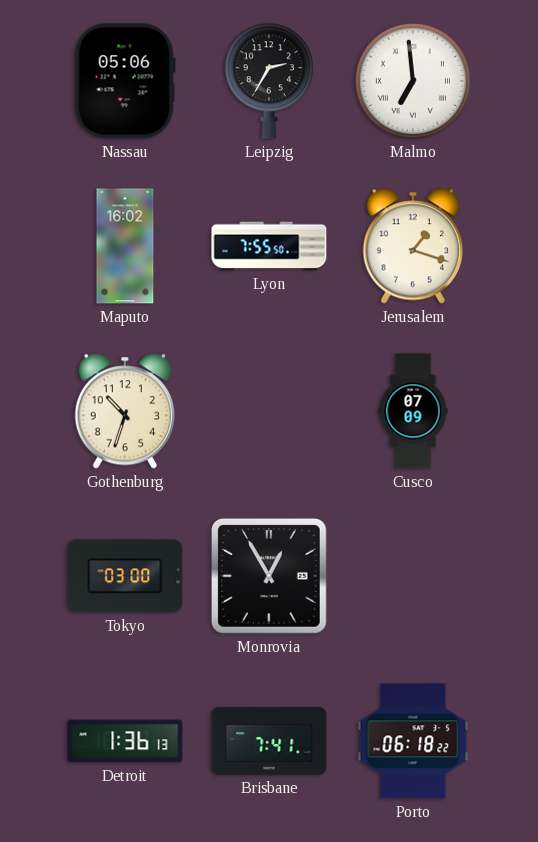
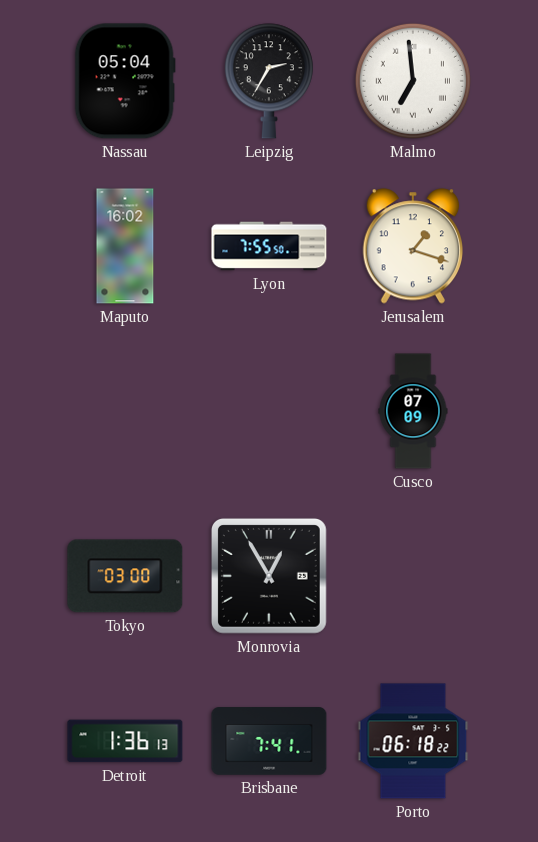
Nassau: 05:06 -> 05:04 (125, 81)
Gothenburg: 10:33 -> none (125, 411)
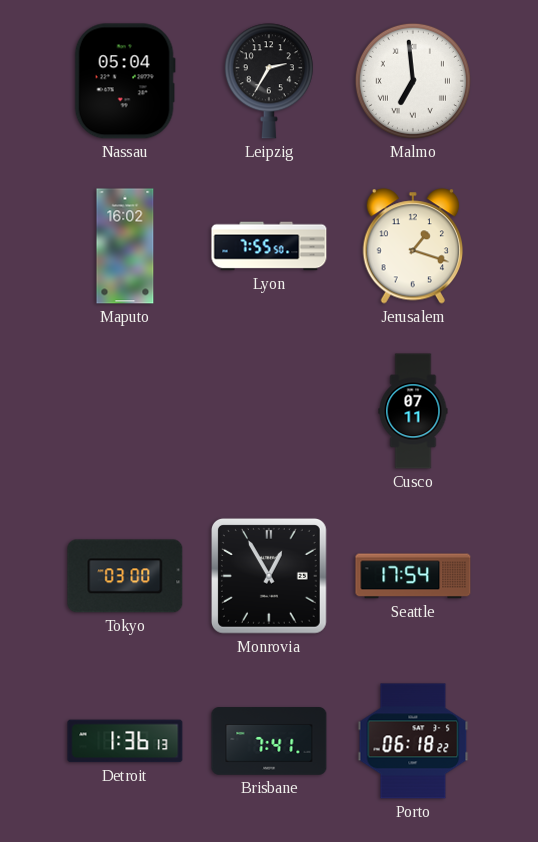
Cusco: 07:09 -> 07:11 (413, 411)
Seattle: none -> 17:54 (413, 576)
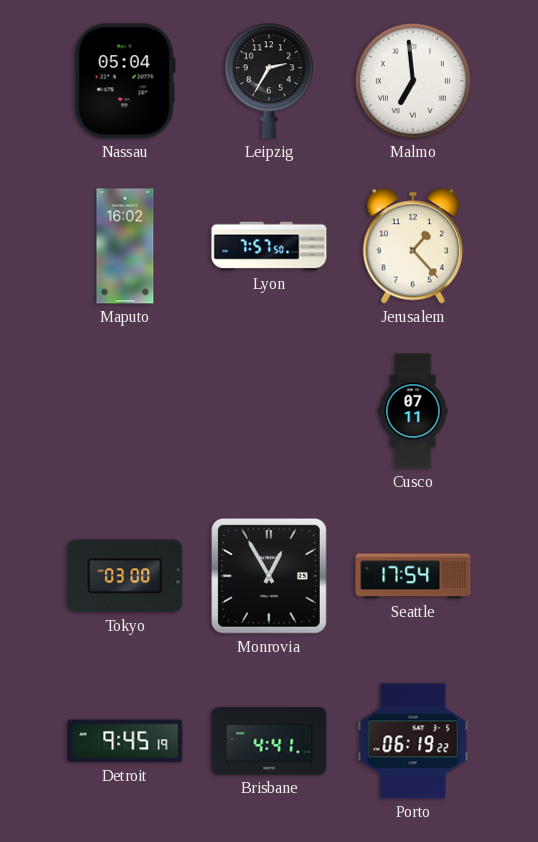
Lyon: 7:55 -> 7:57 (269, 246)
Jerusalem: 1:18 -> 1:23 (413, 246)
Detroit: 1:36 -> 9:45 (125, 741)
Brisbane: 7:41 -> 4:41 (269, 741)
Porto: 06:18 -> 06:19 (413, 741)
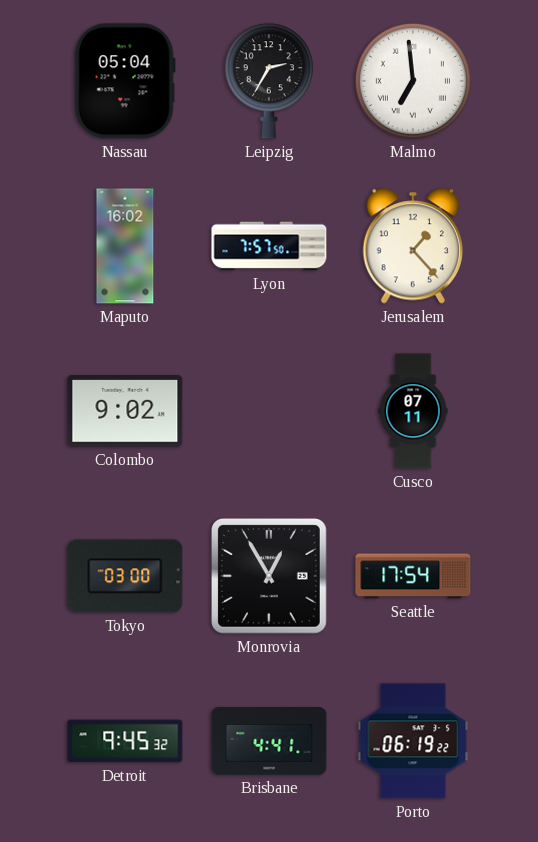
Colombo: none -> 9:02 (125, 411)
Detroit: 9:45:19 -> 9:45:32 (125, 741)
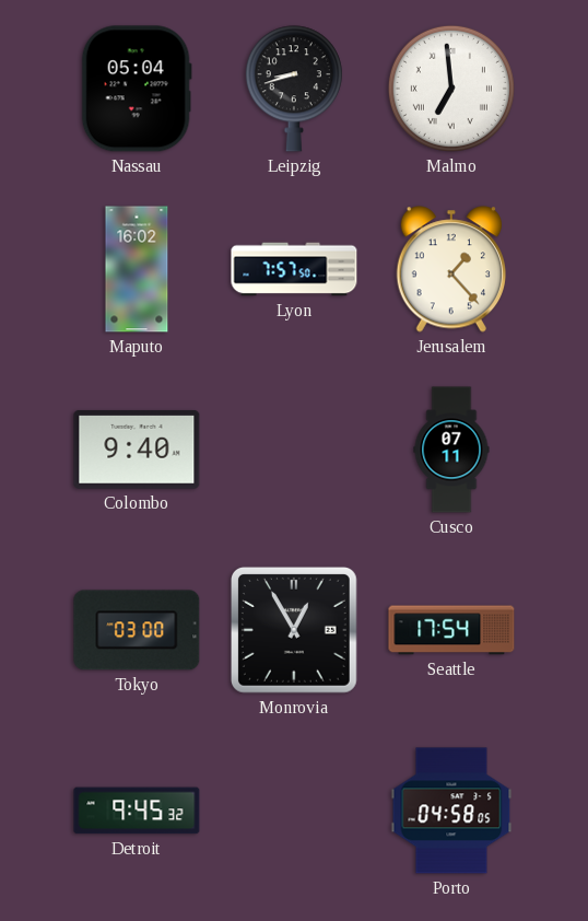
Leipzig: 2:35 -> 8:42 (294, 89)
Colombo: 9:02 -> 9:40 (137, 450)
Brisbane: 4:41 -> none (269, 741)
Porto: 06:19 -> 04:58 (451, 811)
